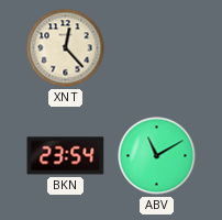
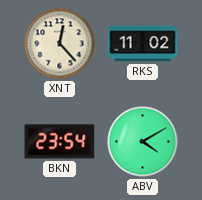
RKS: none -> 11:02 (143, 44)
ABV: 11:10 -> 4:10 (143, 142)
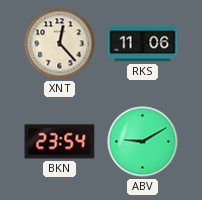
RKS: 11:02 -> 11:06 (143, 44)
ABV: 4:10 -> 9:10 (143, 142)
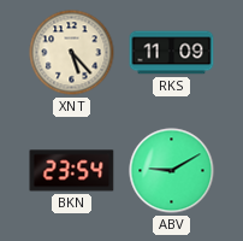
XNT: 12:23 -> 5:23 (72, 53)
RKS: 11:06 -> 11:09 (172, 53)
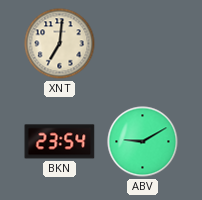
XNT: 5:23 -> 7:01 (60, 44)
RKS: 11:09 -> none (172, 53)
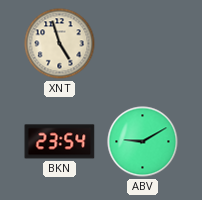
XNT: 7:01 -> 4:57 (60, 44)
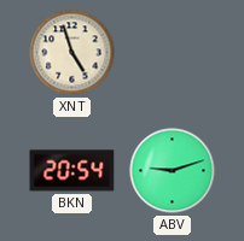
BKN: 23:54 -> 20:54 (72, 171)
ABV: 9:10 -> 9:12 (173, 171)
